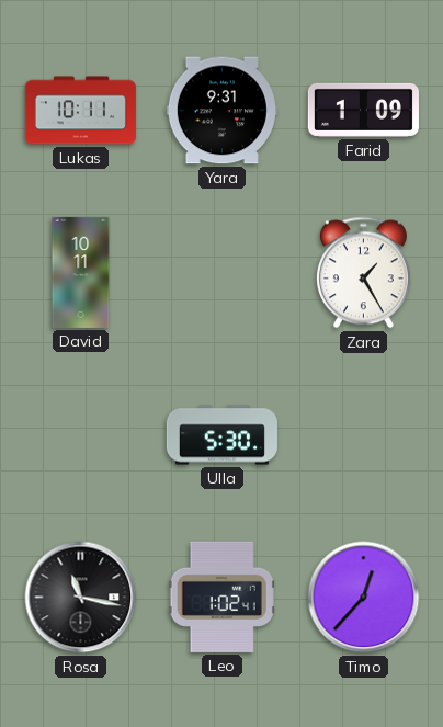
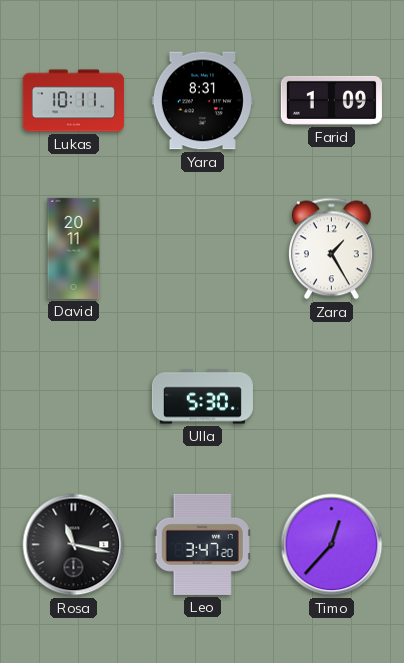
Yara: 9:31 -> 8:31 (202, 101)
David: 10:11 -> 20:11 (74, 248)
Leo: 1:02 -> 3:47 (202, 544)
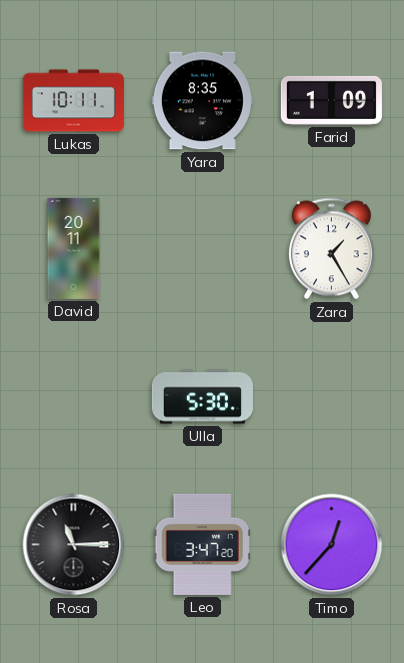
Yara: 8:31 -> 8:35 (202, 101)
Rosa: 11:17 -> 11:15 (74, 545)
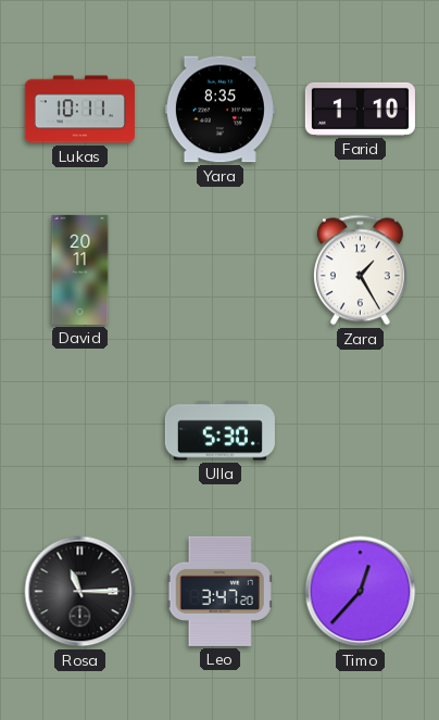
Farid: 1:09 -> 1:10 (360, 109)
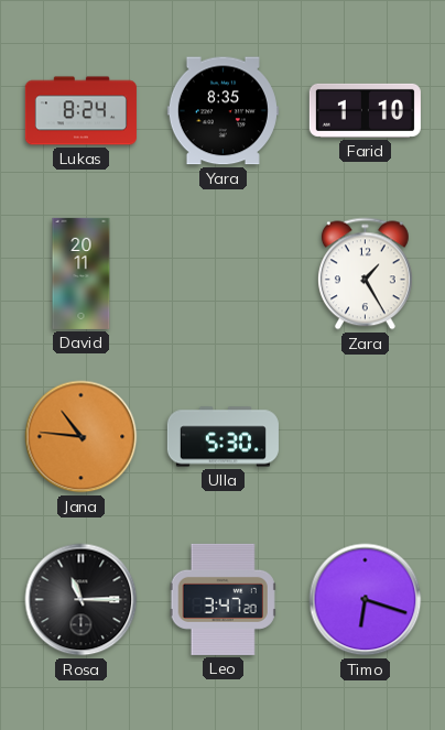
Lukas: 10:11 -> 8:24 (80, 111)
Jana: none -> 10:46 (82, 437)
Timo: 12:37 -> 6:18 (366, 600)
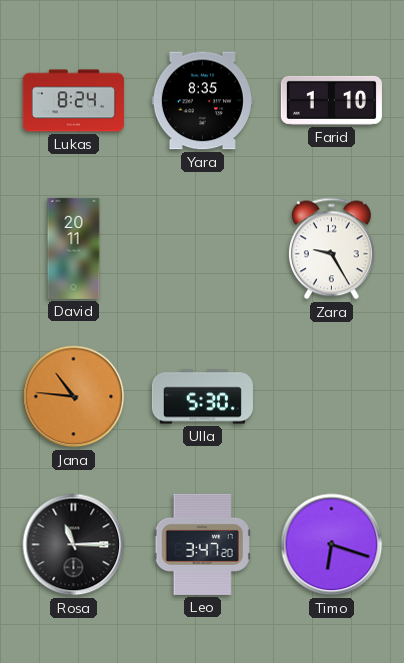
Zara: 1:25 -> 9:25 (331, 249)
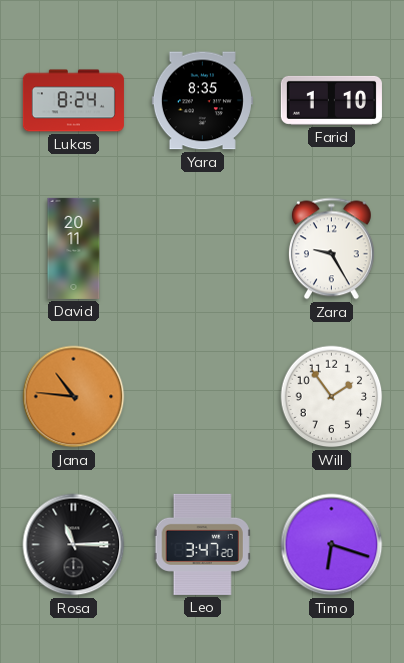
Ulla: 5:30 -> none (202, 397)
Will: none -> 1:54 (332, 397)
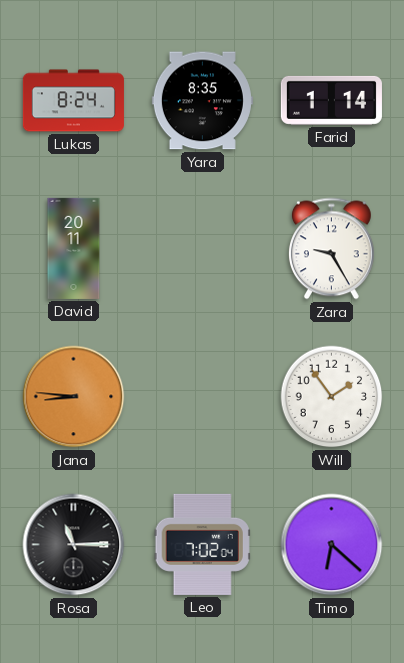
Farid: 1:10 -> 1:14 (331, 100)
Jana: 10:46 -> 8:46 (74, 397)
Leo: 3:47 -> 7:02 (202, 544)
Timo: 6:18 -> 6:22 (332, 545)
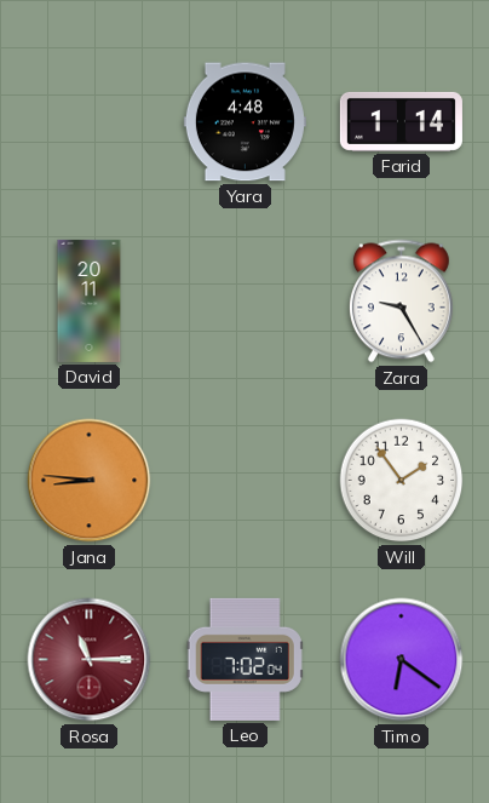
Lukas: 8:24 -> none (73, 101)
Yara: 8:35 -> 4:48 (244, 122)
Rosa dial: black -> burgundy (90, 660)
Timo: 6:22 -> 6:21 (402, 660)
